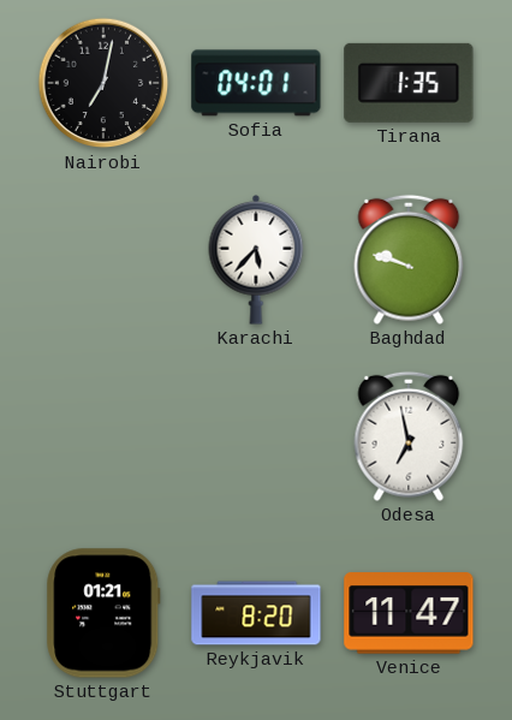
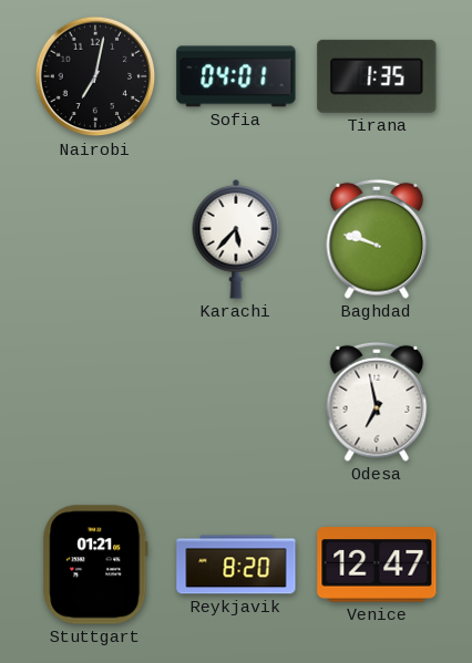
Venice: 11:47 -> 12:47 (377, 564)
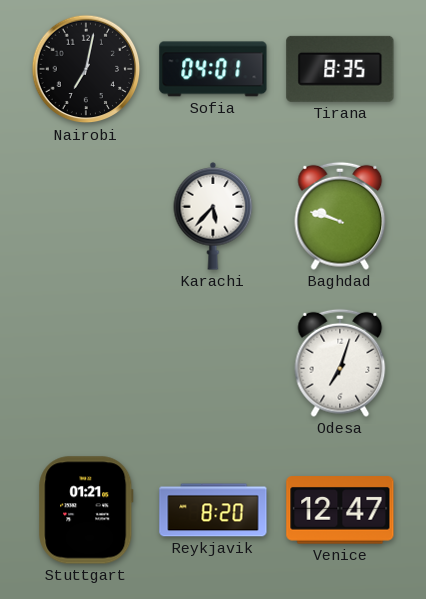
Tirana: 1:35 -> 8:35 (340, 69)
Odesa: 6:58 -> 7:03 (340, 363)
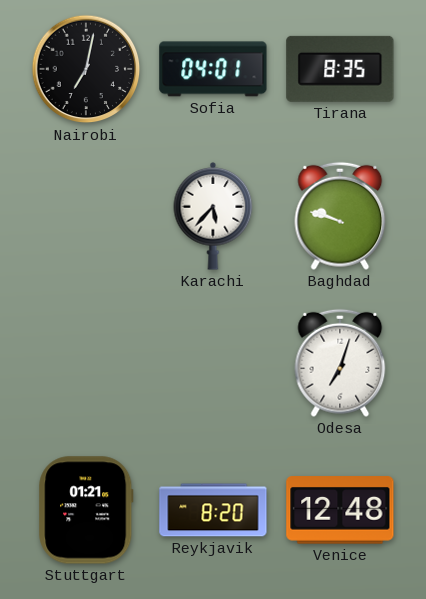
Venice: 12:47 -> 12:48 (340, 510)
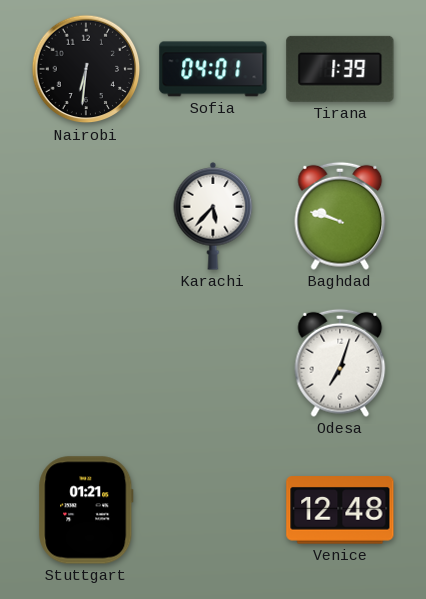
Nairobi: 7:02 -> 6:31 (86, 69)
Tirana: 8:35 -> 1:39 (340, 69)
Reykjavik: 8:20 -> none (213, 510)
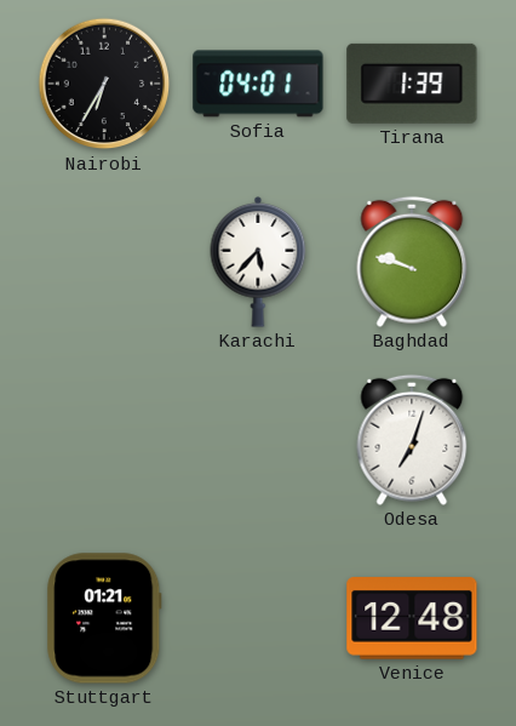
Nairobi: 6:31 -> 6:35 (104, 84)
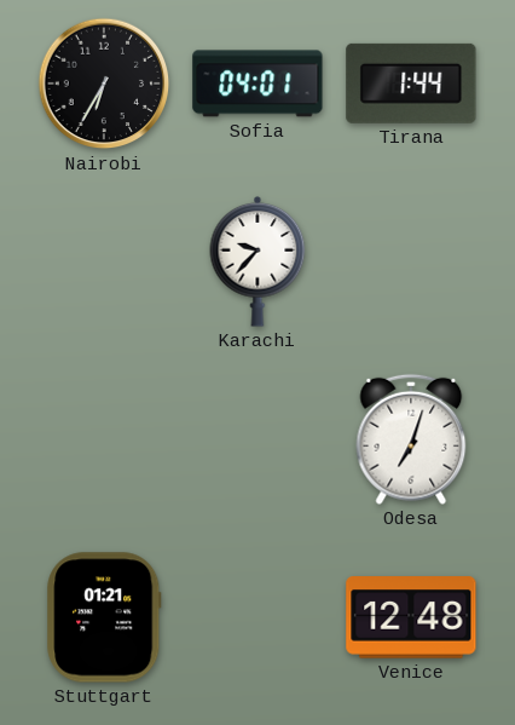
Tirana: 1:39 -> 1:44 (411, 84)
Karachi: 5:37 -> 9:37 (257, 261)
Baghdad: 9:48 -> none (412, 262)
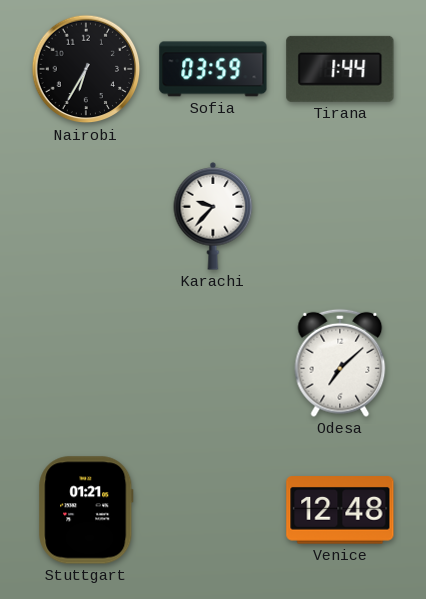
Sofia: 04:01 -> 03:59 (213, 69)
Odesa: 7:03 -> 7:08 (340, 363)
